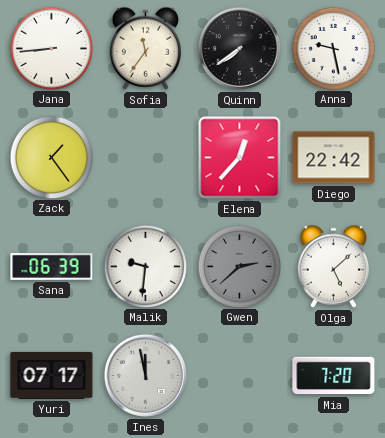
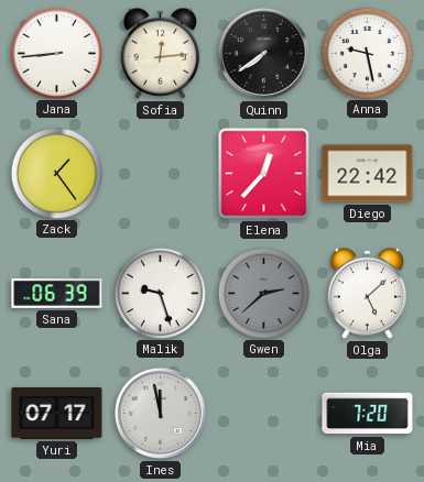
Sofia: 11:36 -> 12:14 (161, 53)
Malik: 9:31 -> 9:27 (160, 293)
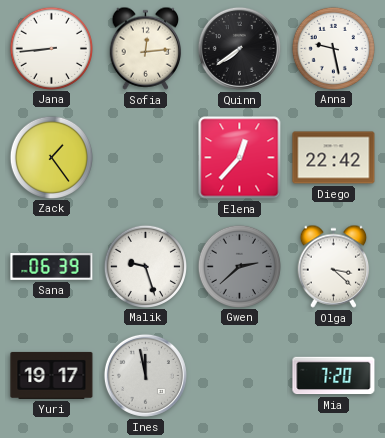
Olga: 5:08 -> 3:22 (334, 266)
Yuri: 07:17 -> 19:17 (52, 375)
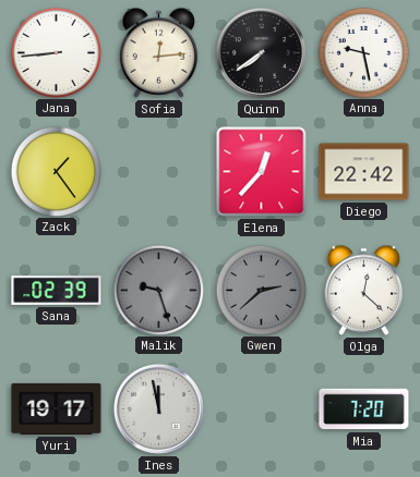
Sana: 06:39 -> 02:39 (57, 291)
Malik dial: white -> grey (158, 290)
Olga: 3:22 -> 12:22 (364, 290)
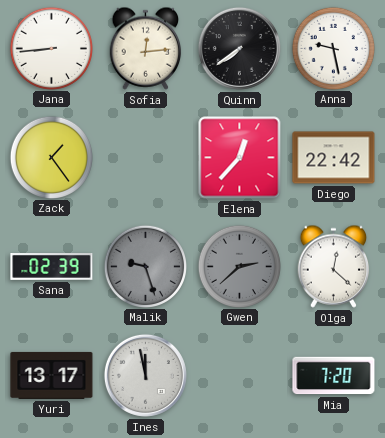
Yuri: 19:17 -> 13:17 (52, 375)
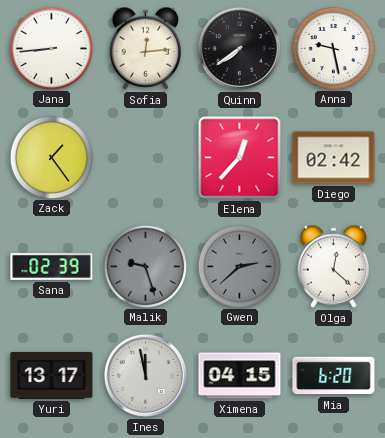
Diego: 22:42 -> 02:42 (334, 158)
Ximena: none -> 04:15 (240, 376)
Mia: 7:20 -> 6:20 (334, 376)
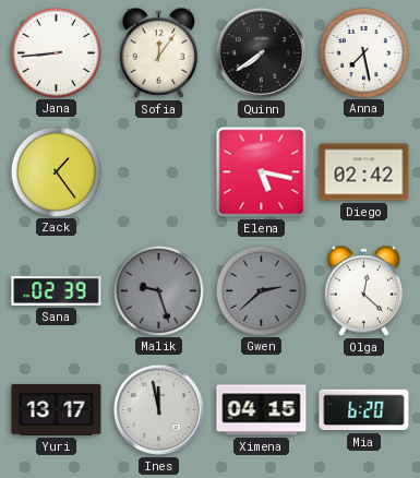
Sofia: 12:14 -> 12:06 (159, 52)
Anna: 9:28 -> 7:28 (363, 52)
Elena: 12:37 -> 5:17 (262, 172)
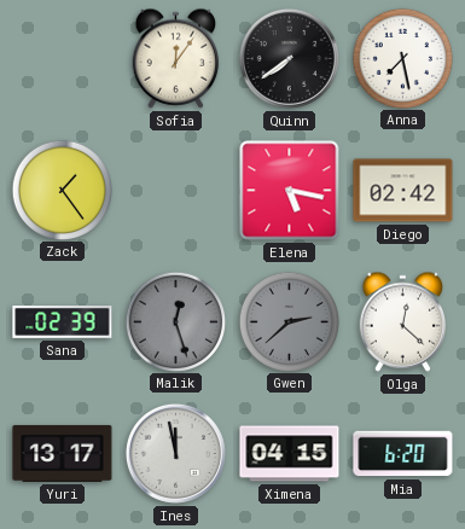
Jana: 8:44 -> none (56, 52)
Malik: 9:27 -> 12:27 (175, 321)
